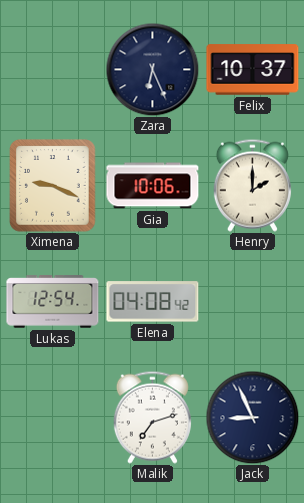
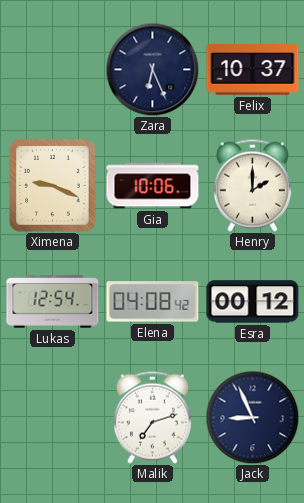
Esra: none -> 00:12 (253, 302)
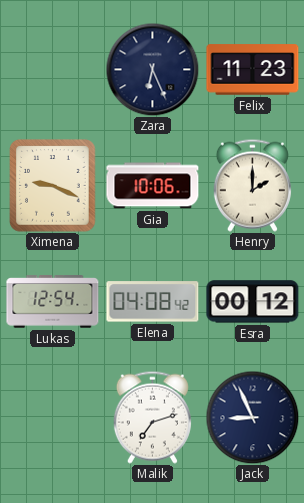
Felix: 10:37 -> 11:23 (253, 70)
